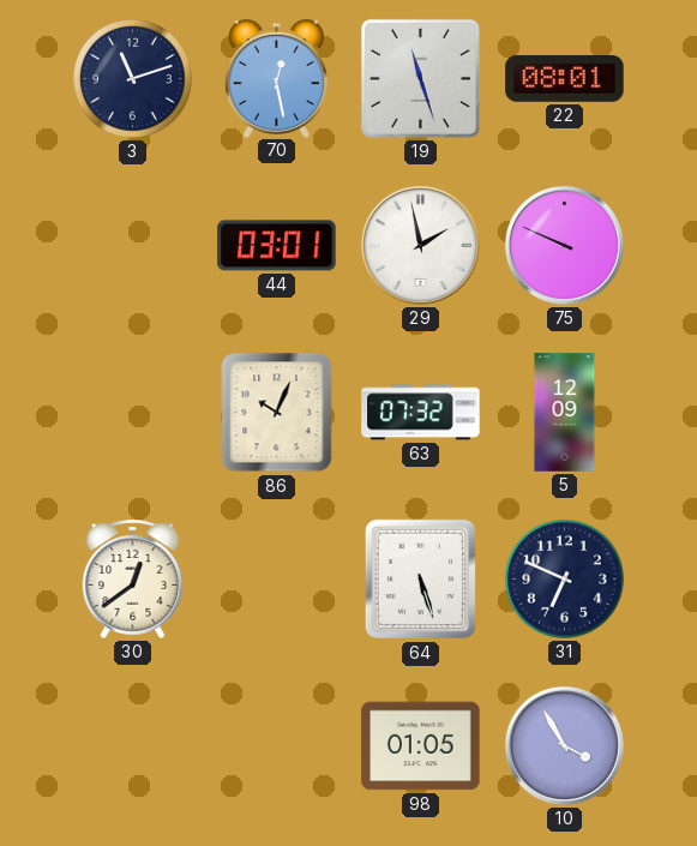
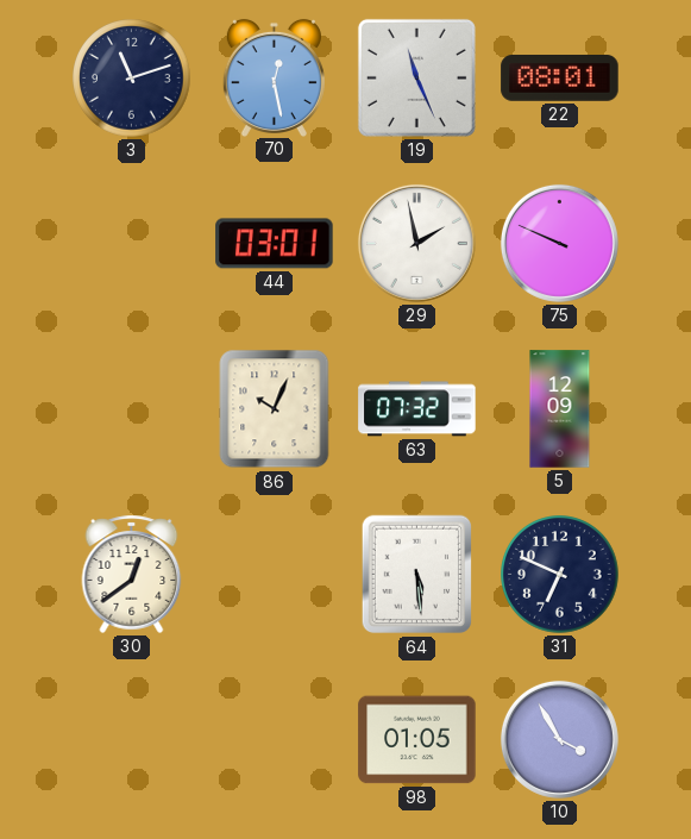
19: 11:27 -> 11:26 (416, 77)
64: 5:27 -> 5:29 (416, 575)
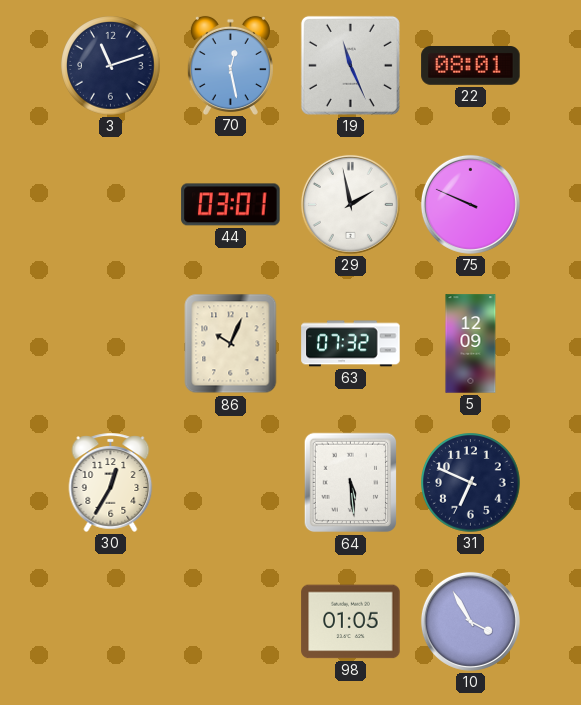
30: 12:39 -> 12:35 (111, 482)
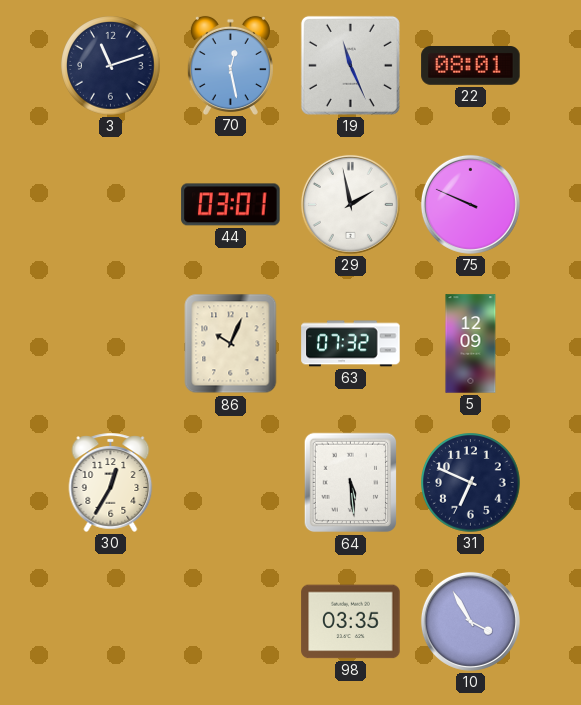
98: 01:05 -> 03:35 (351, 622)
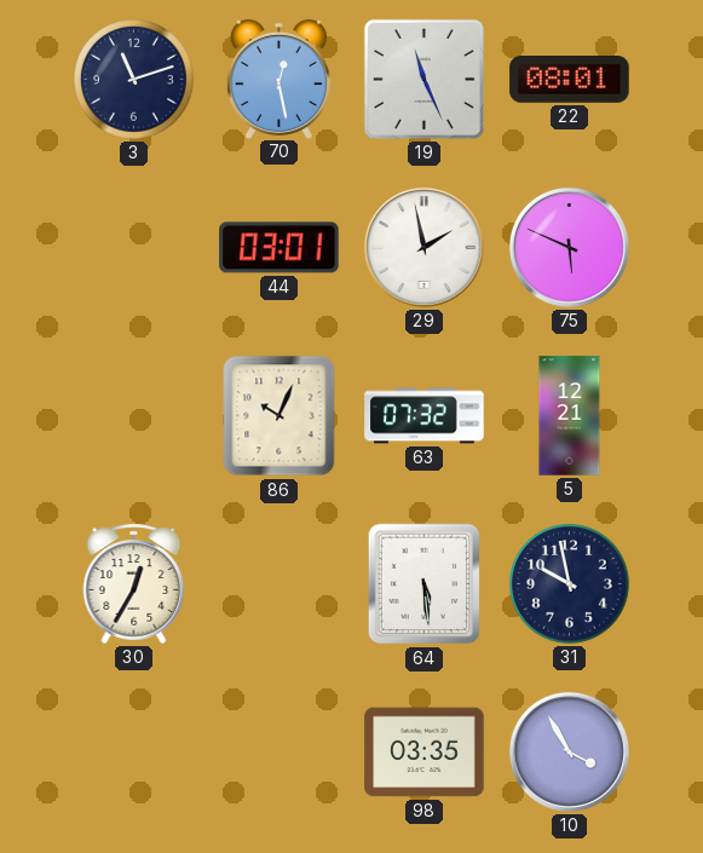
75: 9:49 -> 5:49 (569, 247)
5: 12:09 -> 12:21 (570, 416)
31: 6:49 -> 9:58 (570, 584)
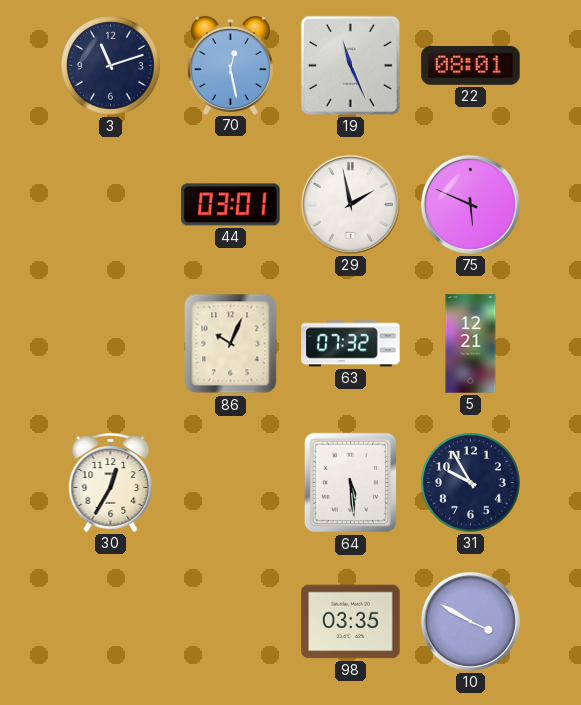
31: 9:58 -> 9:55 (471, 483)
10: 3:55 -> 3:50 (470, 621)
